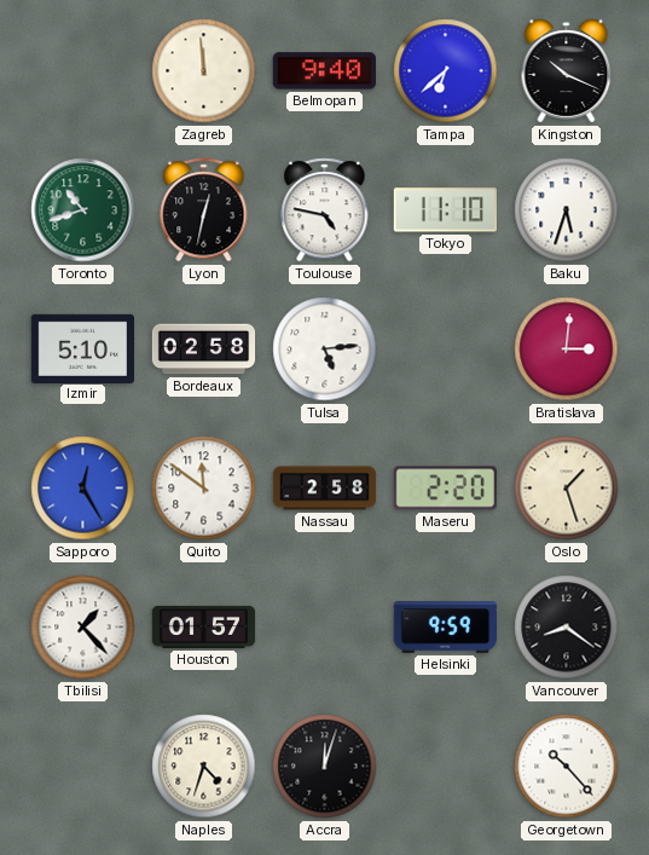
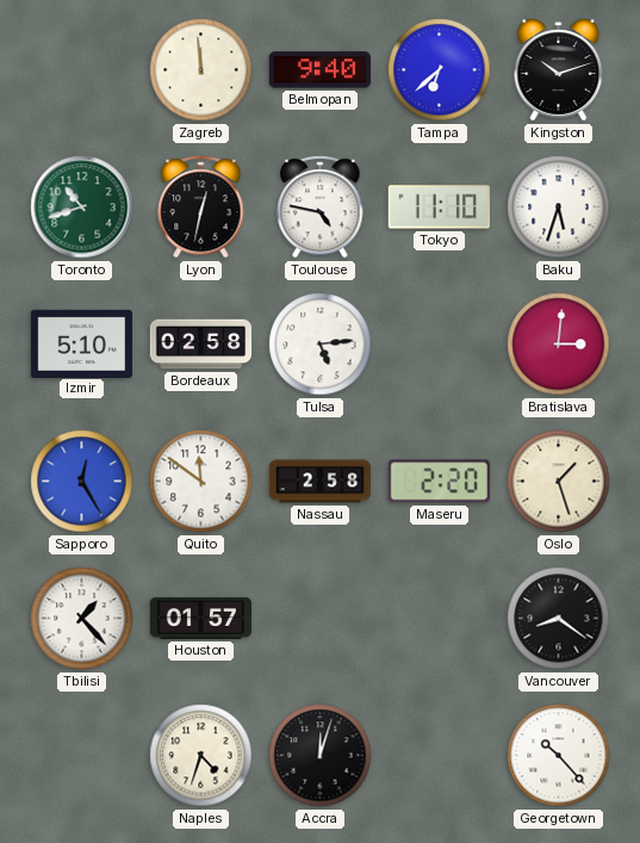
Kingston: 10:19 -> 10:12 (559, 70)
Helsinki: 9:59 -> none (445, 628)
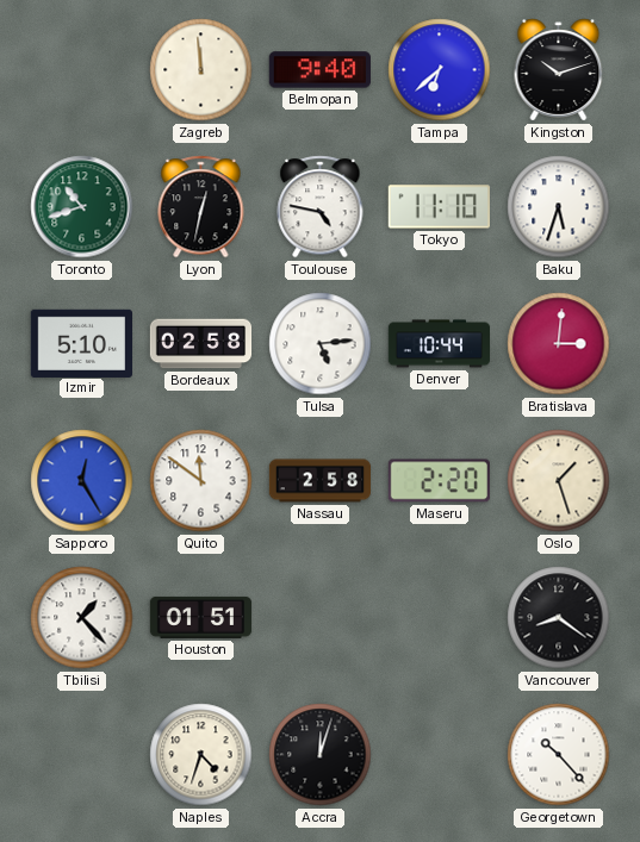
Denver: none -> 10:44 (440, 344)
Houston: 01:57 -> 01:51 (201, 617)
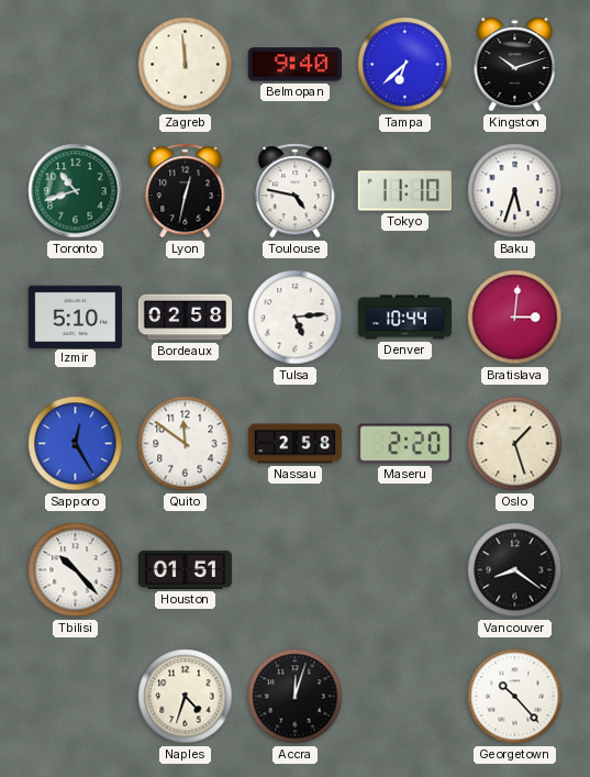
Tbilisi: 1:23 -> 10:23 (76, 570)
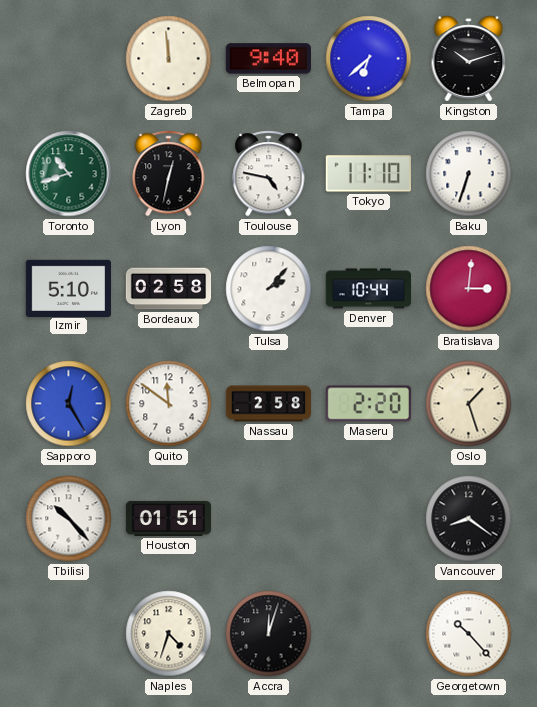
Baku: 5:33 -> 6:33 (469, 174)
Tulsa: 5:14 -> 2:07 (269, 289)
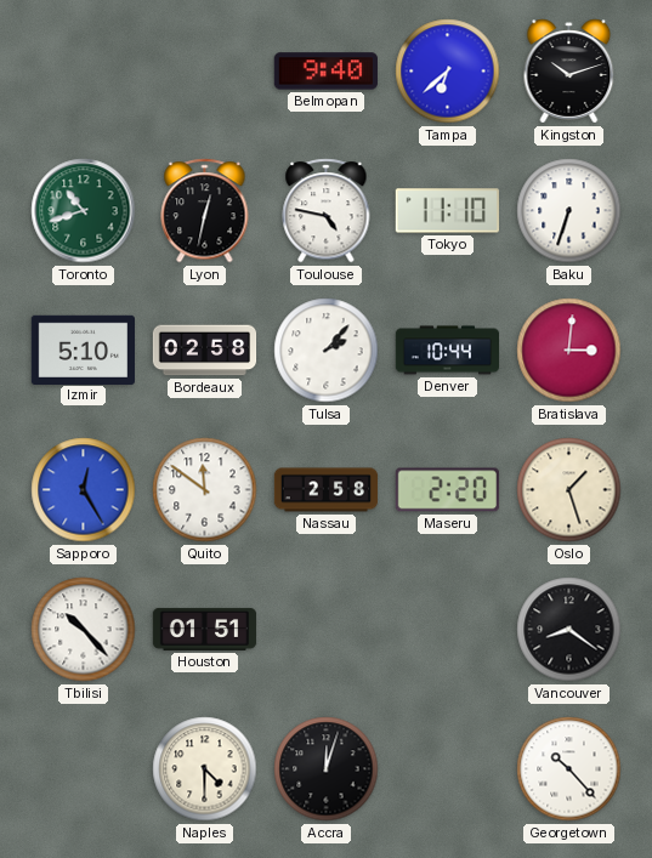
Zagreb: 11:59 -> none (169, 59)
Naples: 4:33 -> 4:30 (205, 769)
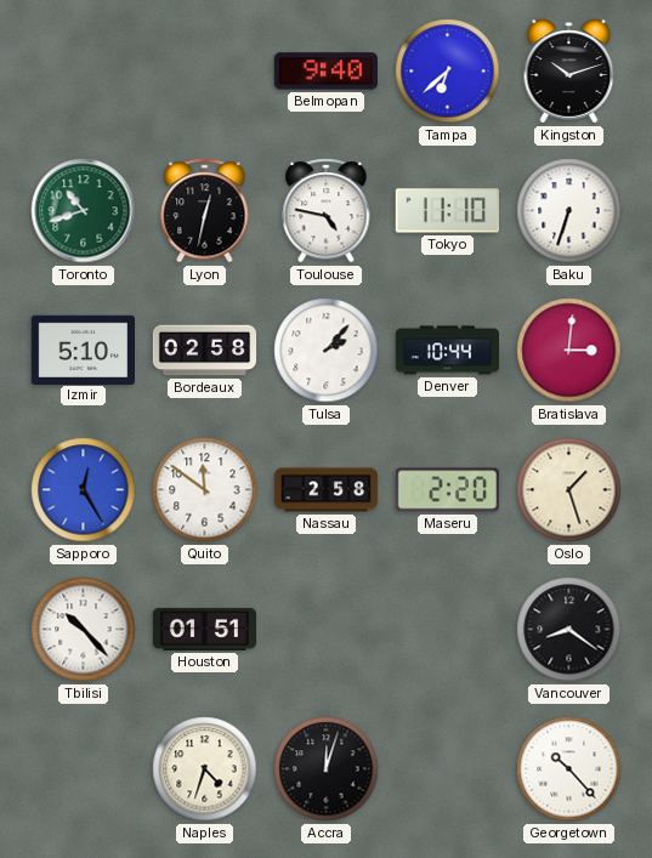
Naples: 4:30 -> 4:33 (205, 769)
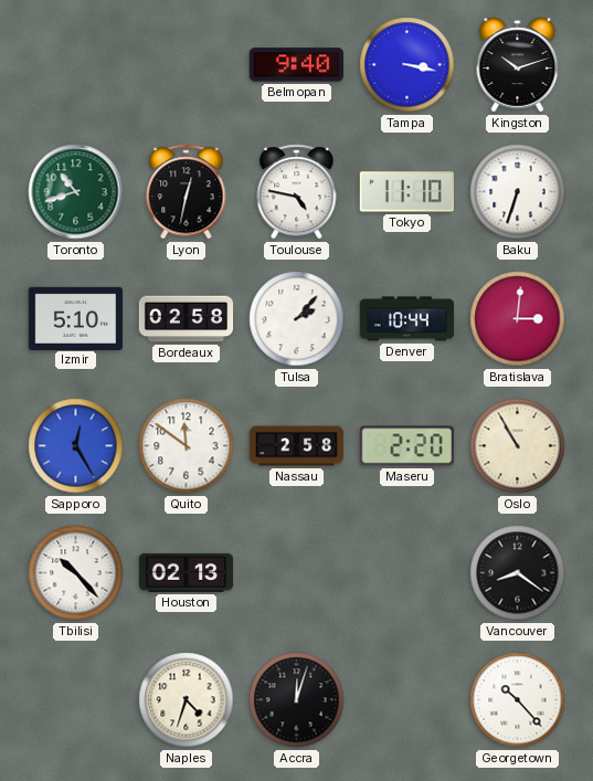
Tampa: 6:38 -> 3:17 (407, 65)
Oslo: 1:27 -> 10:55 (518, 446)
Houston: 01:51 -> 02:13 (187, 572)
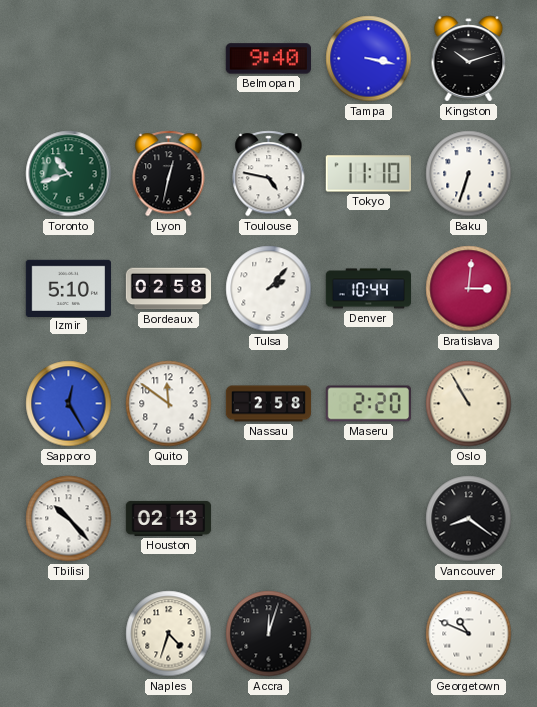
Georgetown: 10:23 -> 10:49 (469, 634)
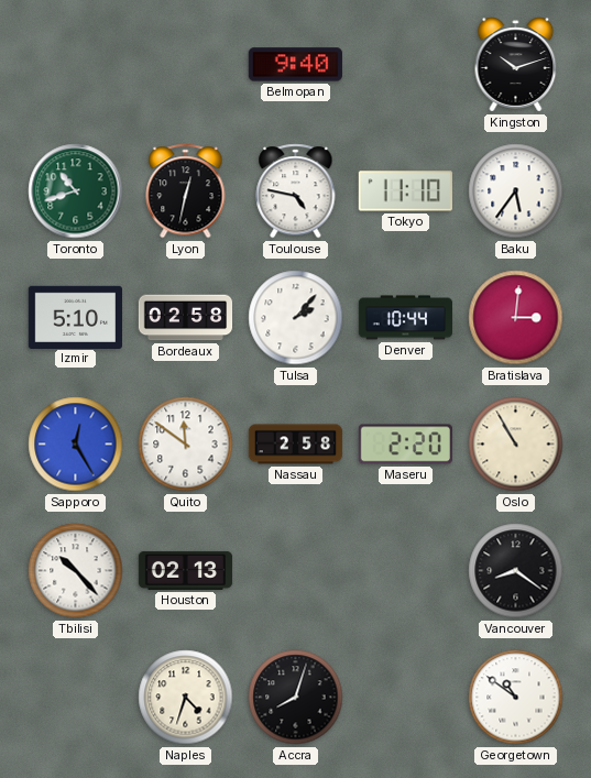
Tampa: 3:17 -> none (369, 59)
Baku: 6:33 -> 5:36 (516, 191)
Accra: 12:03 -> 8:03 (296, 698)
Georgetown: 10:49 -> 10:51 (516, 698)
